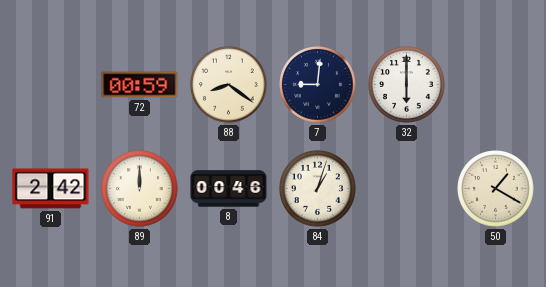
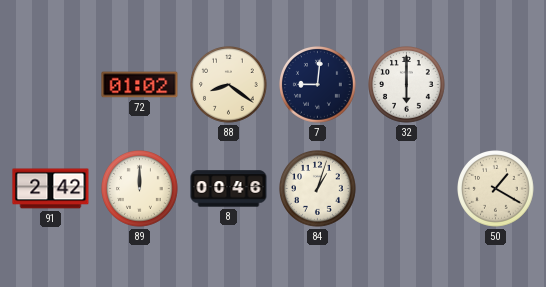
72: 00:59 -> 01:02 (140, 85)
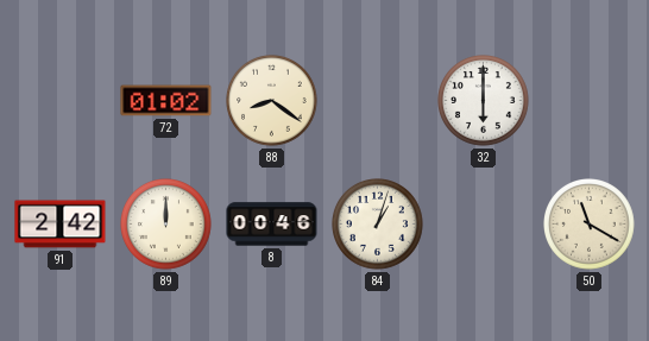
7: 9:01 -> none (318, 85)
50: 1:20 -> 11:20 (590, 225)
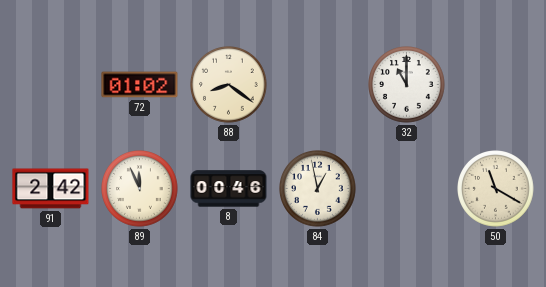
32: 6:00 -> 11:00 (407, 85)
89: 12:00 -> 11:56 (140, 189)
84: 1:03 -> 12:58 (318, 189)
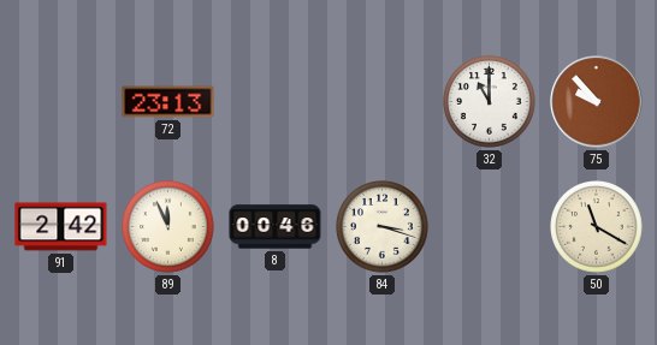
72: 01:02 -> 23:13 (168, 102)
88: 8:21 -> none (229, 85)
75: none -> 9:53 (597, 102)
84: 12:58 -> 3:18 (383, 227)
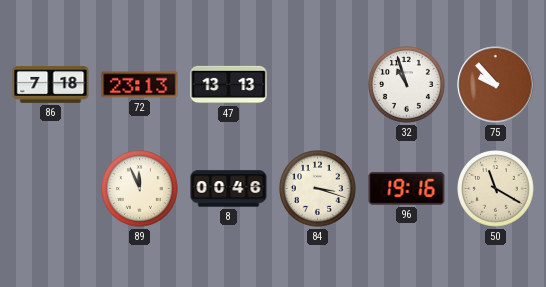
86: none -> 7:18 (51, 85)
47: none -> 13:13 (229, 85)
32: 11:00 -> 10:57 (407, 85)
91: 2:42 -> none (61, 227)
96: none -> 19:16 (407, 188)
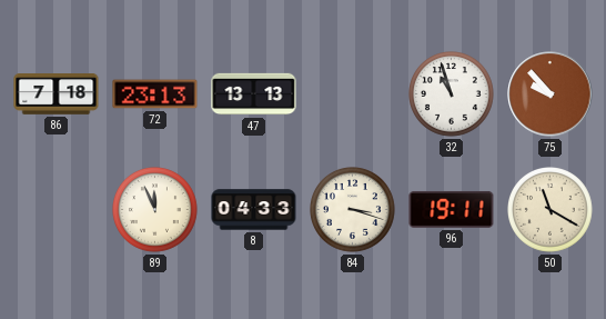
8: 00:46 -> 04:33 (254, 210)
96: 19:16 -> 19:11 (452, 209)
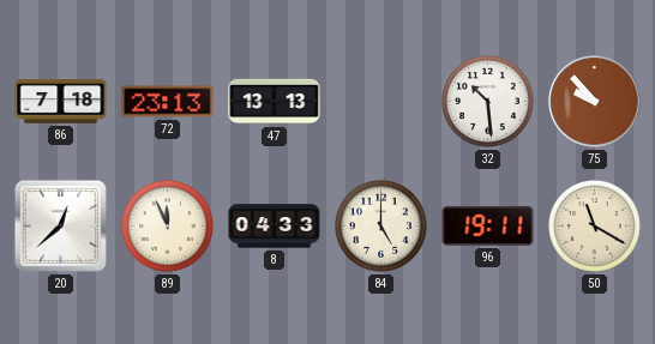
32: 10:57 -> 10:29 (488, 102)
20: none -> 12:38 (60, 225)
84: 3:18 -> 5:00 (381, 227)
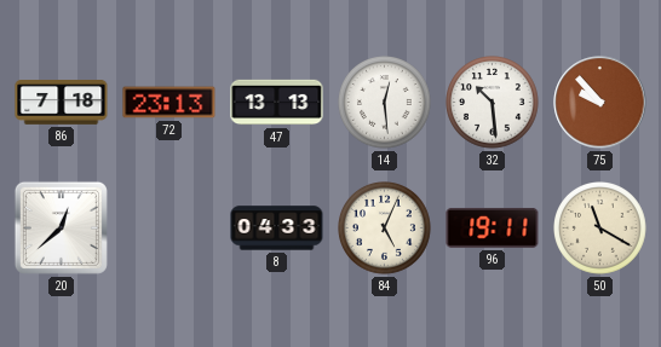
14: none -> 12:29 (385, 103)
89: 11:56 -> none (168, 227)
84: 5:00 -> 5:04 (385, 229)
